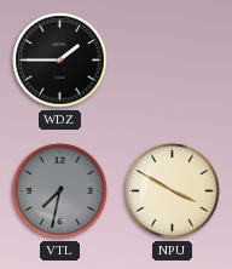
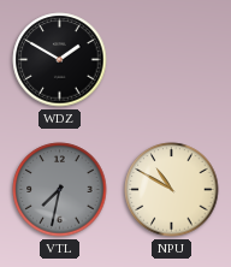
WDZ: 1:45 -> 1:50 (60, 60)
NPU: 3:50 -> 10:50 (172, 190)
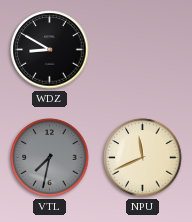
WDZ: 1:50 -> 8:50 (50, 50)
NPU: 10:50 -> 11:41 (143, 158)
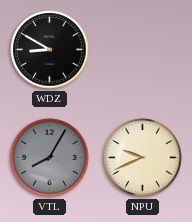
VTL: 7:32 -> 8:05 (50, 158)
NPU: 11:41 -> 9:41 (143, 158)
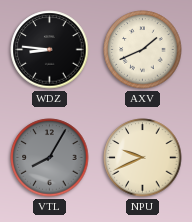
WDZ: 8:50 -> 8:46 (50, 50)
AXV: none -> 1:41 (143, 50)
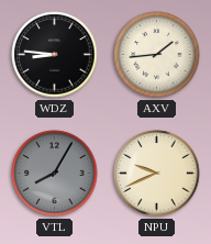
AXV: 1:41 -> 1:44 (157, 55)
